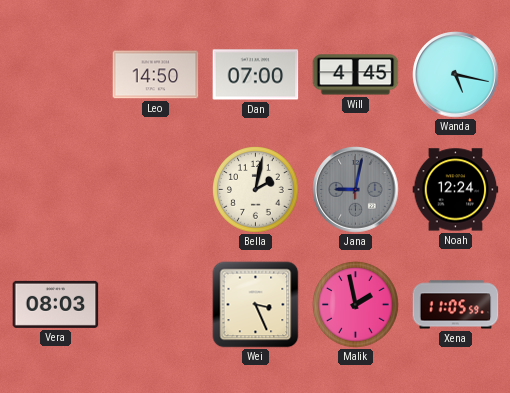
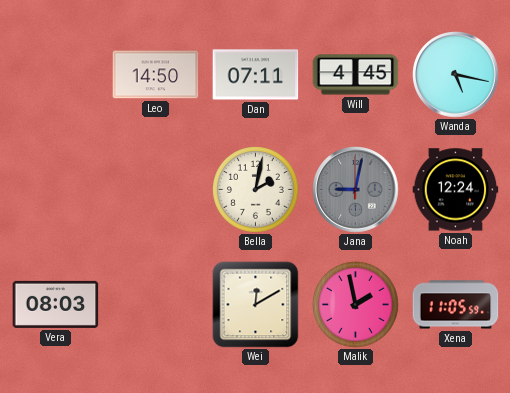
Dan: 07:00 -> 07:11 (256, 75)
Wei: 3:26 -> 12:10 (256, 305)
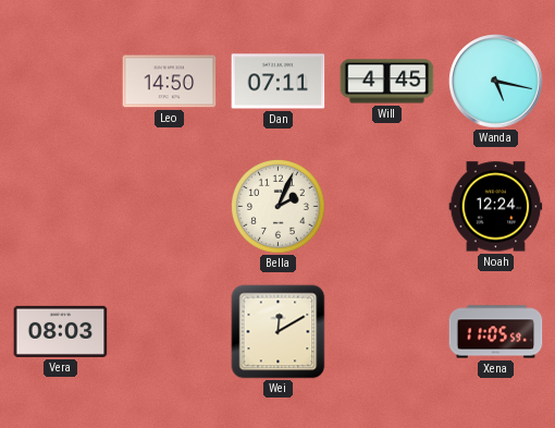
Bella: 2:02 -> 2:04 (279, 207)
Jana: 9:02 -> none (356, 190)
Malik: 1:58 -> none (356, 305)
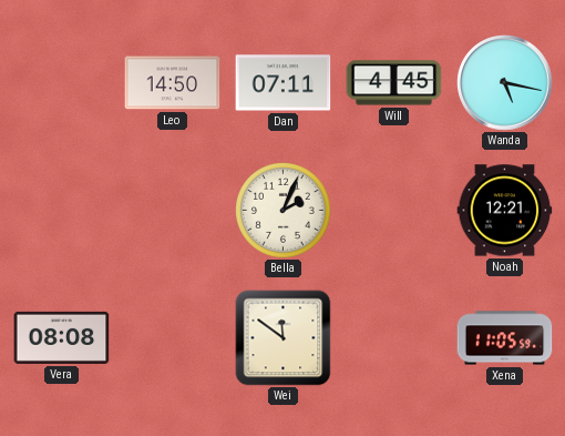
Noah: 12:24 -> 12:21 (505, 211)
Vera: 08:03 -> 08:08 (62, 337)
Wei: 12:10 -> 11:51 (284, 338)
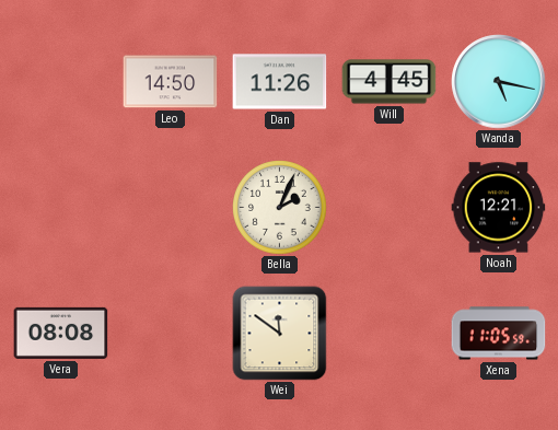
Dan: 07:11 -> 11:26 (280, 82)
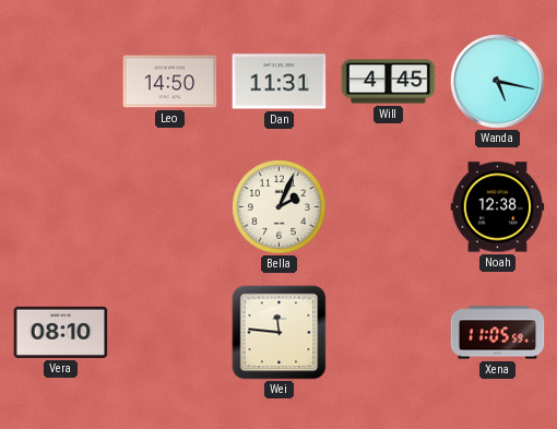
Dan: 11:26 -> 11:31 (280, 82)
Noah: 12:21 -> 12:38 (498, 207)
Vera: 08:08 -> 08:10 (61, 332)
Wei: 11:51 -> 11:46 (280, 333)
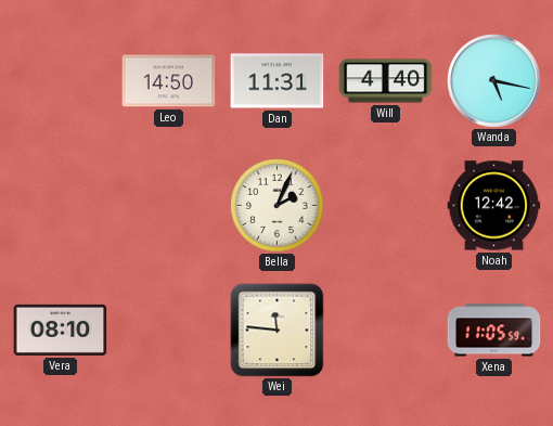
Will: 4:45 -> 4:40 (386, 81)
Noah: 12:38 -> 12:42 (494, 206)
